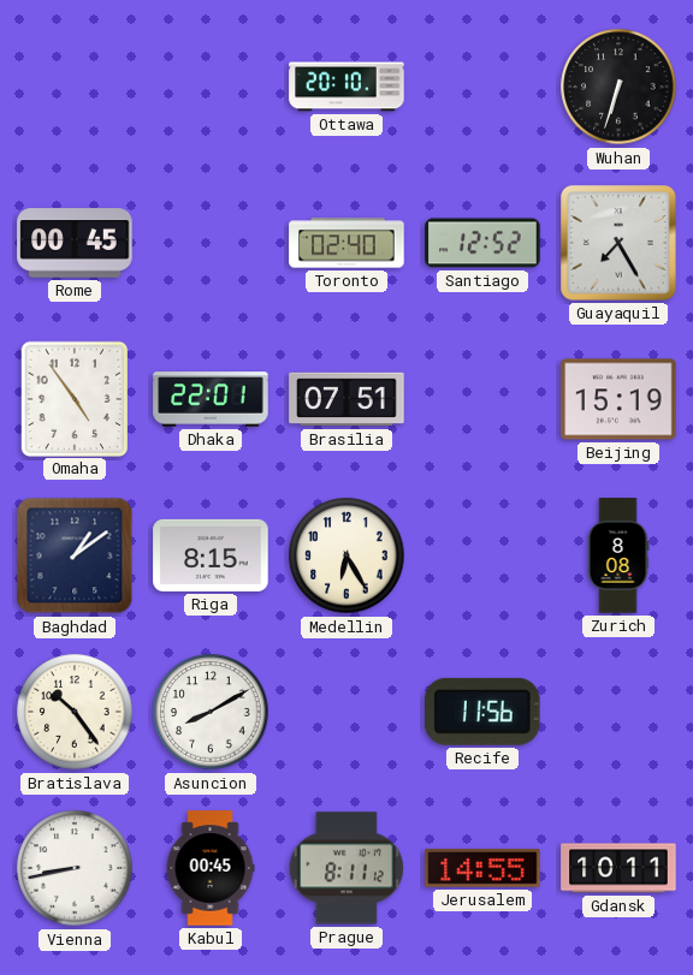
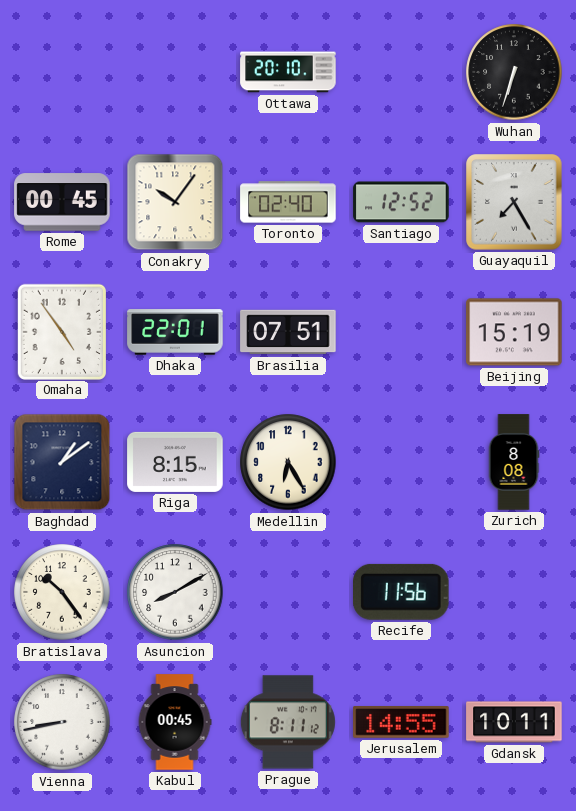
Conakry: none -> 10:06 (175, 202)
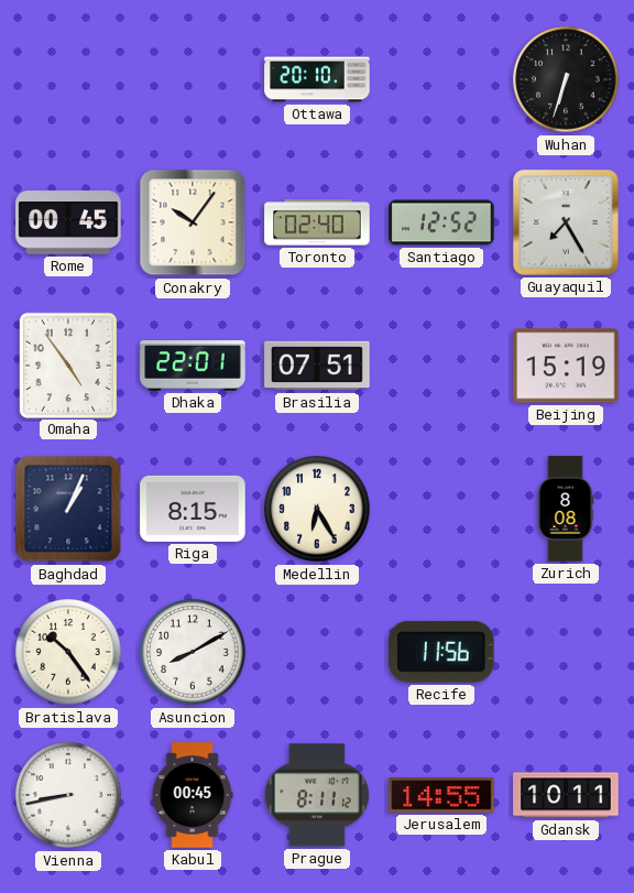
Baghdad: 1:09 -> 1:04 (68, 509)
